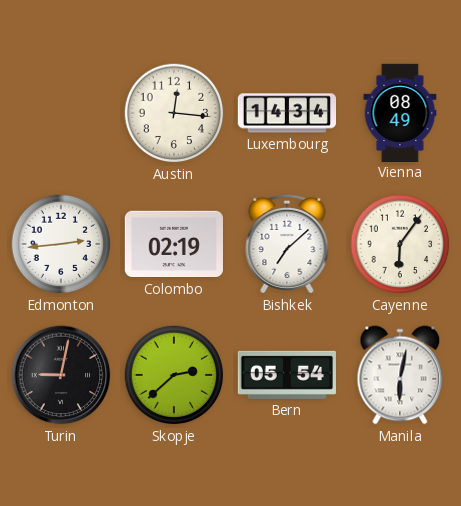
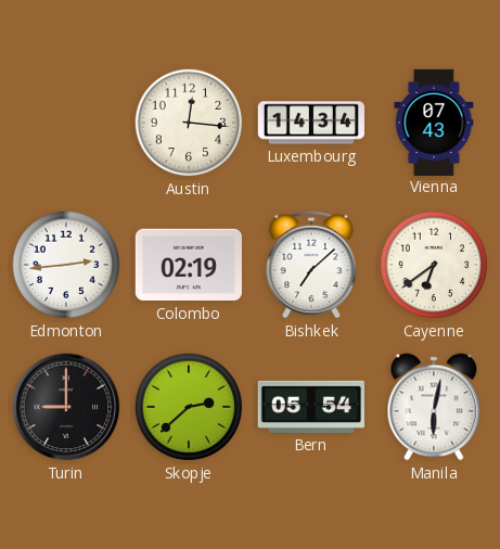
Vienna: 08:49 -> 07:43 (434, 122)
Cayenne: 6:06 -> 6:39 (434, 265)
Turin: 9:02 -> 9:00 (66, 407)
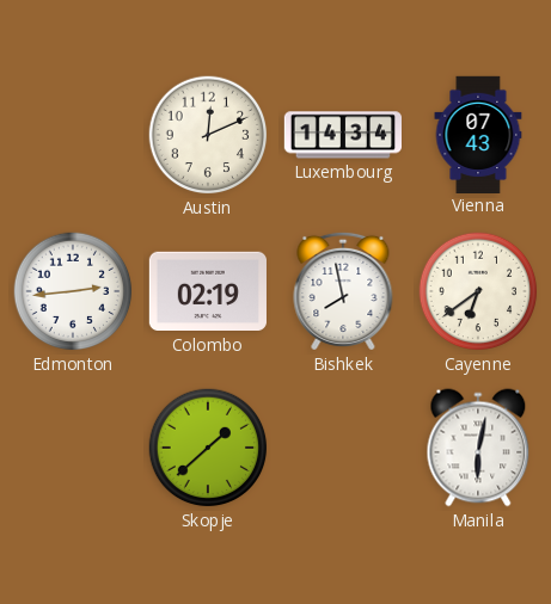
Austin: 12:16 -> 12:11 (208, 135)
Bishkek: 7:08 -> 7:58 (343, 291)
Turin: 9:00 -> none (66, 407)
Skopje: 2:38 -> 1:38 (208, 448)
Bern: 05:54 -> none (311, 407)
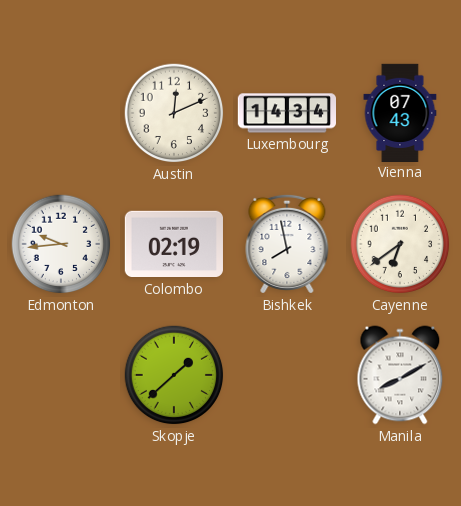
Edmonton: 2:44 -> 9:44 (61, 244)
Manila: 6:02 -> 8:10 (400, 375)
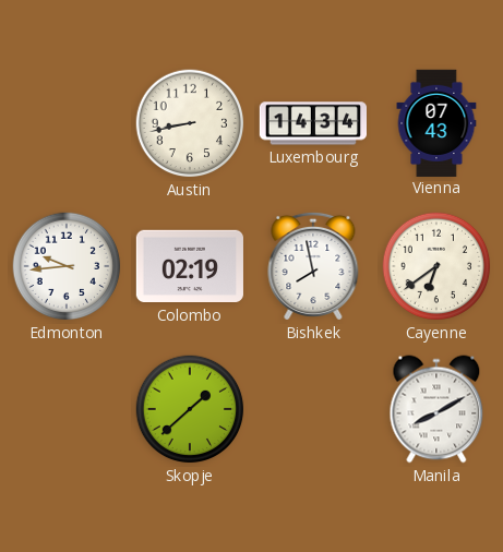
Austin: 12:11 -> 8:43 (190, 123)
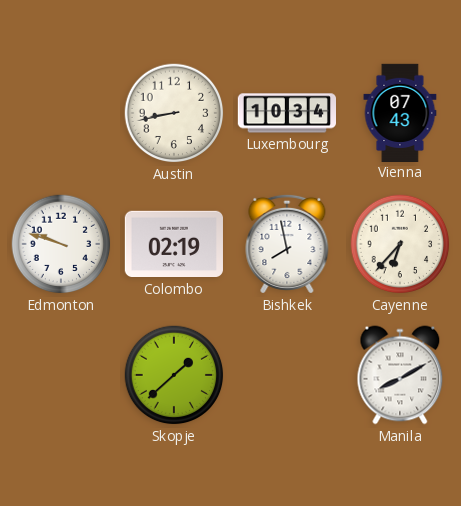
Luxembourg: 14:34 -> 10:34 (286, 113)
Edmonton: 9:44 -> 9:48 (61, 244)
Cayenne: 6:39 -> 6:37 (400, 244)
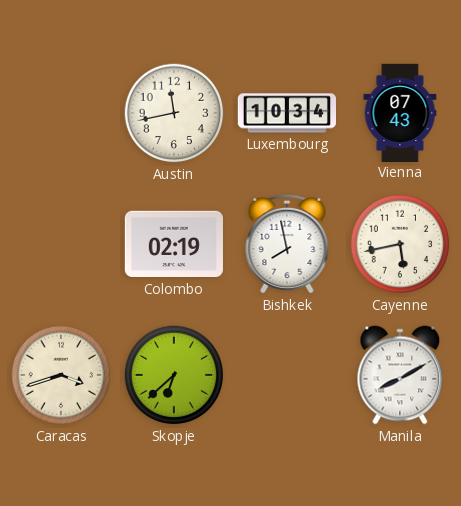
Austin: 8:43 -> 11:43 (174, 113)
Edmonton: 9:48 -> none (61, 244)
Cayenne: 6:37 -> 5:43 (400, 244)
Caracas: none -> 3:42 (61, 375)
Skopje: 1:38 -> 6:38 (174, 375)
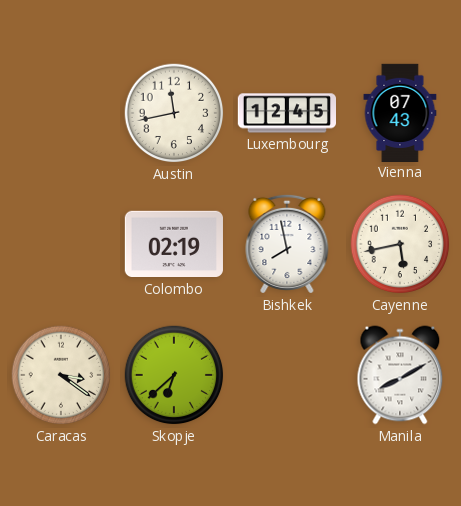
Luxembourg: 10:34 -> 12:45 (286, 113)
Caracas: 3:42 -> 3:21 (61, 375)
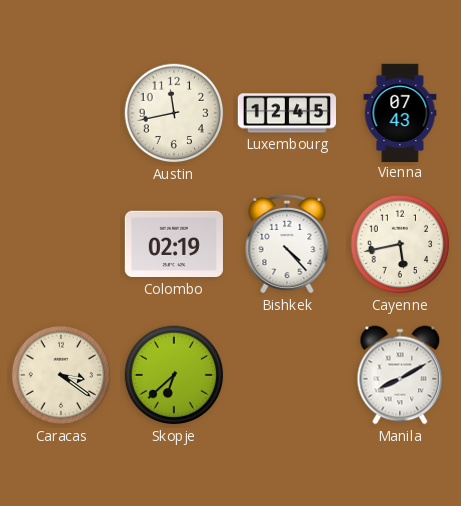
Bishkek: 7:58 -> 4:23 (287, 244)
